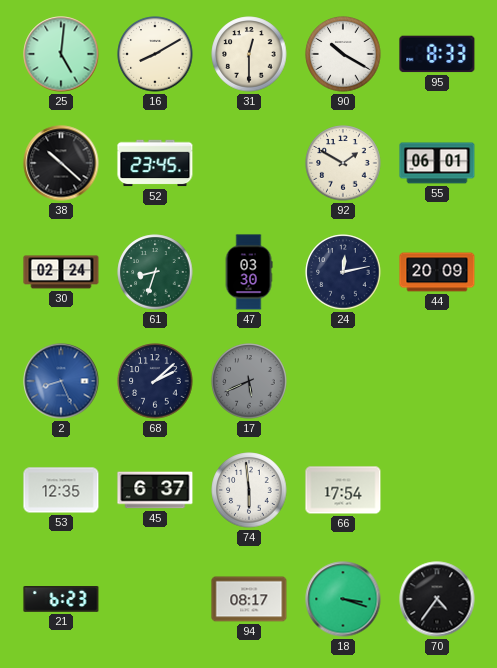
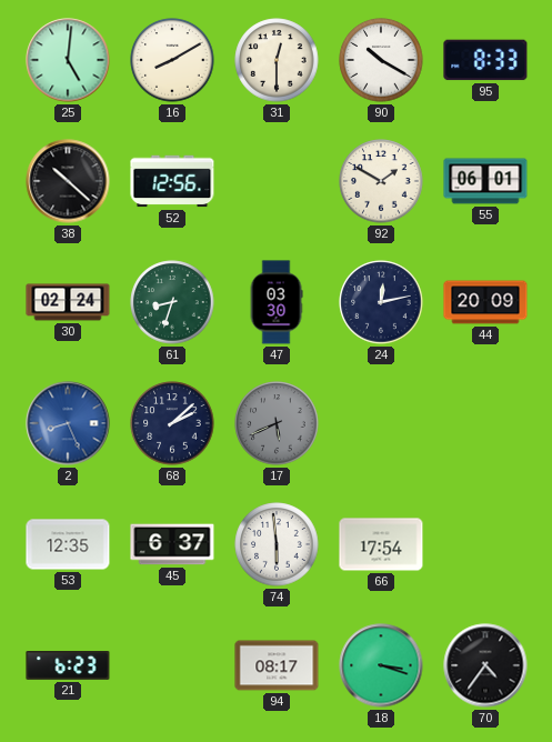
52: 23:45 -> 12:56 (172, 181)
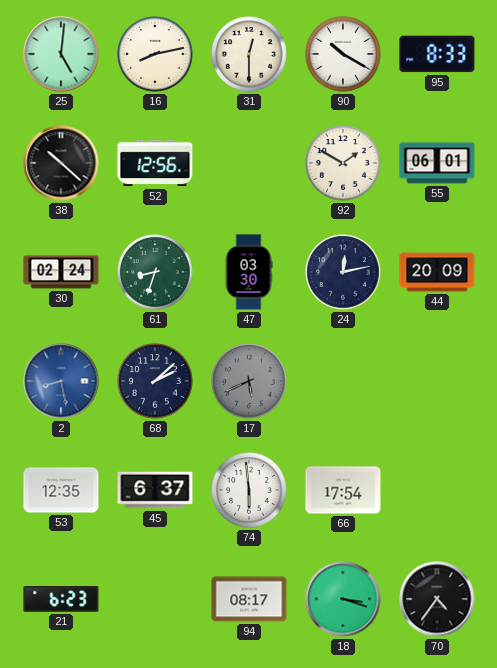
16: 8:10 -> 8:13 (155, 54)
2: 8:26 -> 8:28 (61, 381)
